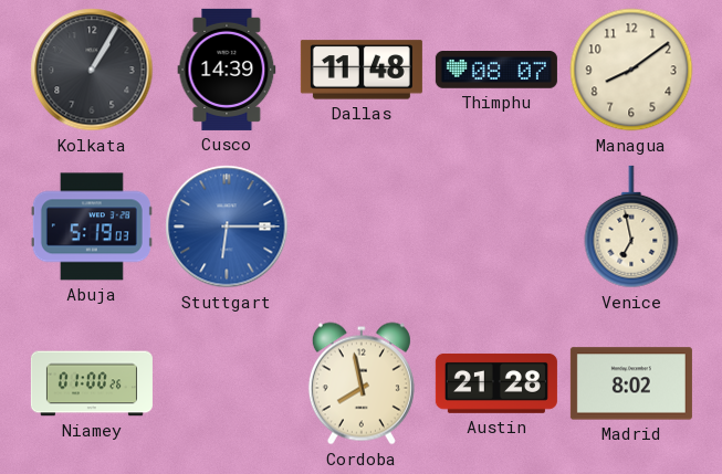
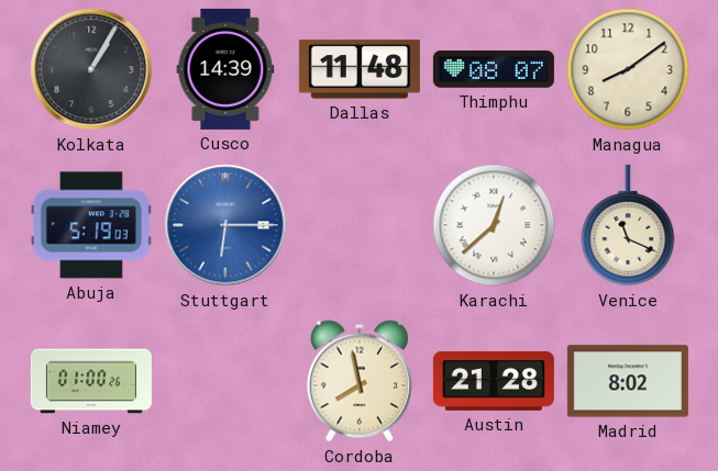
Karachi: none -> 12:38 (494, 225)
Venice: 6:58 -> 11:19 (628, 225)
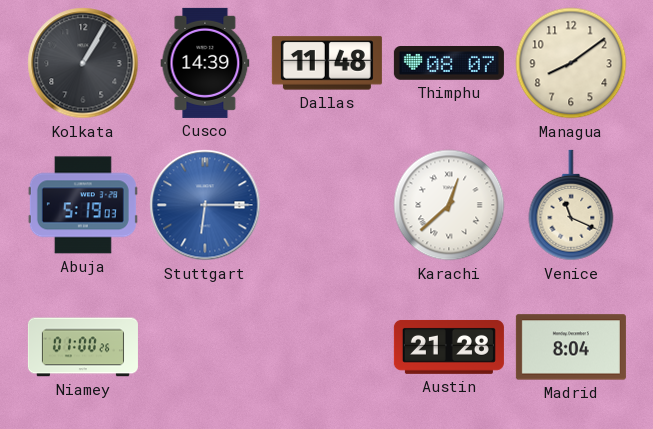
Cordoba: 7:58 -> none (360, 381)
Madrid: 8:02 -> 8:04 (571, 347)
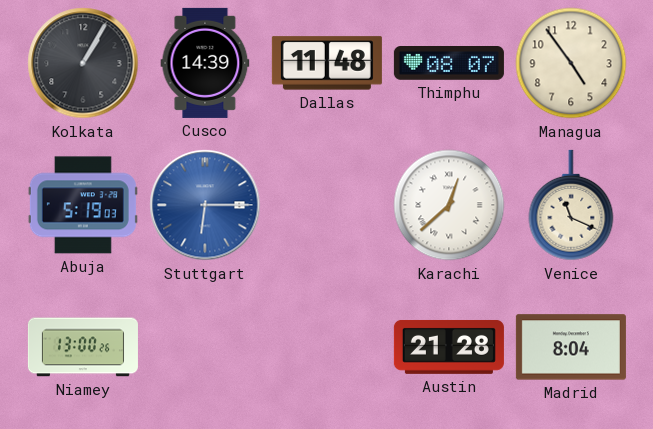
Managua: 8:09 -> 4:54 (571, 63)
Niamey: 01:00 -> 13:00 (83, 347)
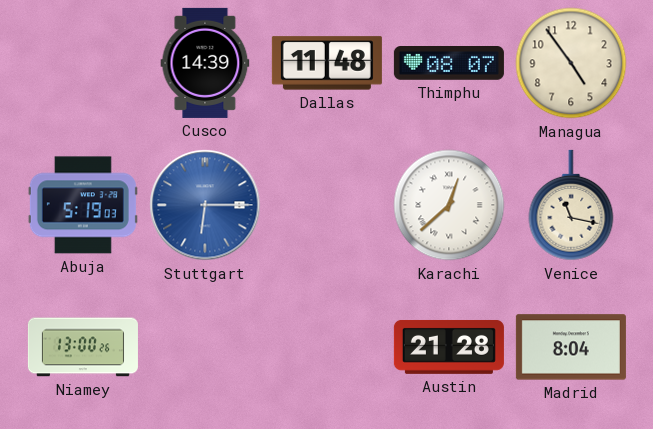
Kolkata: 1:05 -> none (83, 63)
Venice: 11:19 -> 11:17 (571, 205)
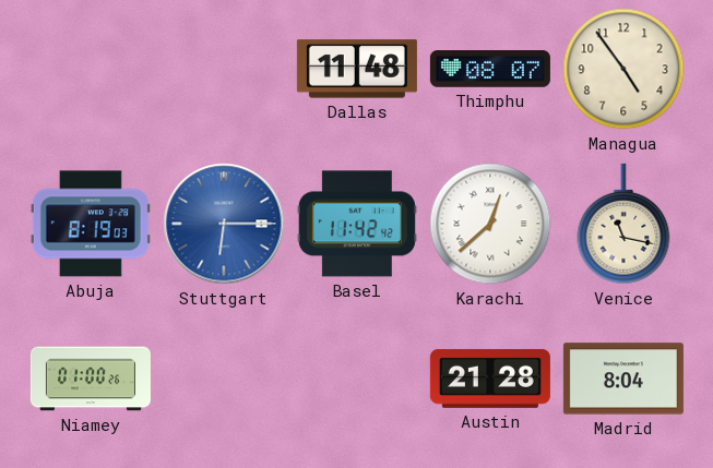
Cusco: 14:39 -> none (205, 63)
Abuja: 5:19 -> 8:19 (91, 224)
Basel: none -> 11:42 (357, 224)
Niamey: 13:00 -> 01:00 (91, 379)
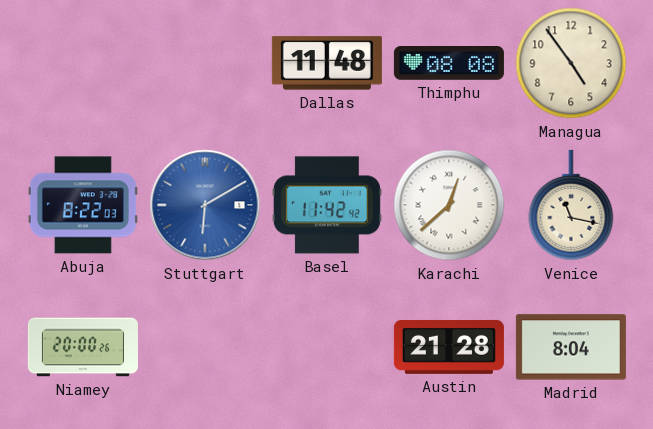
Thimphu: 08:07 -> 08:08 (449, 64)
Abuja: 8:19 -> 8:22 (83, 205)
Stuttgart: 6:15 -> 6:10 (205, 205)
Niamey: 01:00 -> 20:00 (83, 347)
